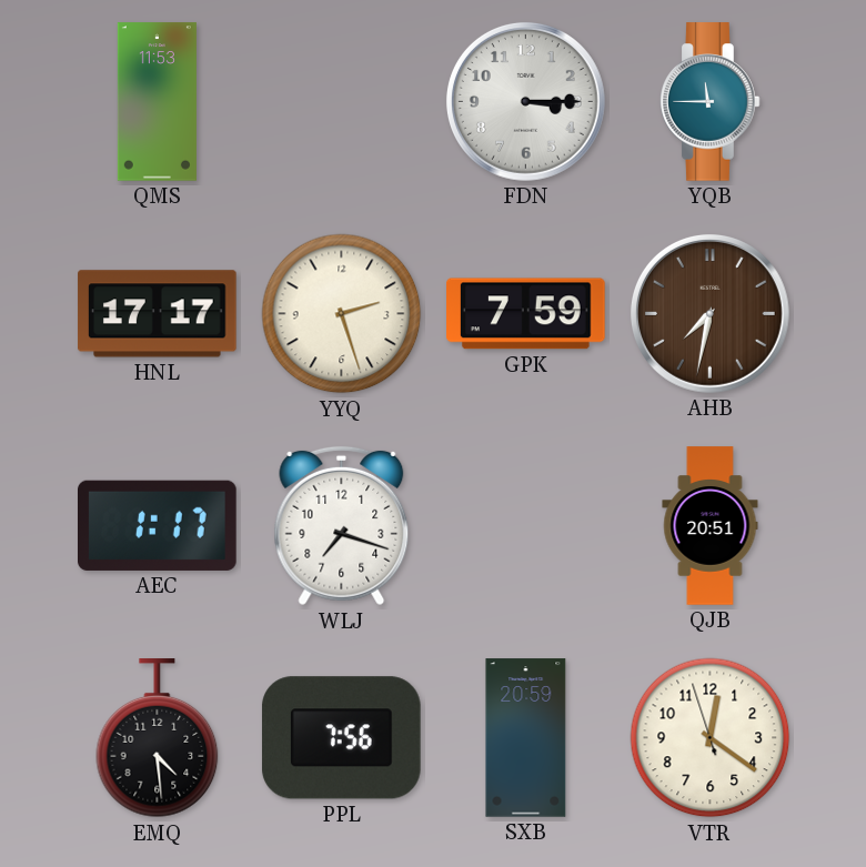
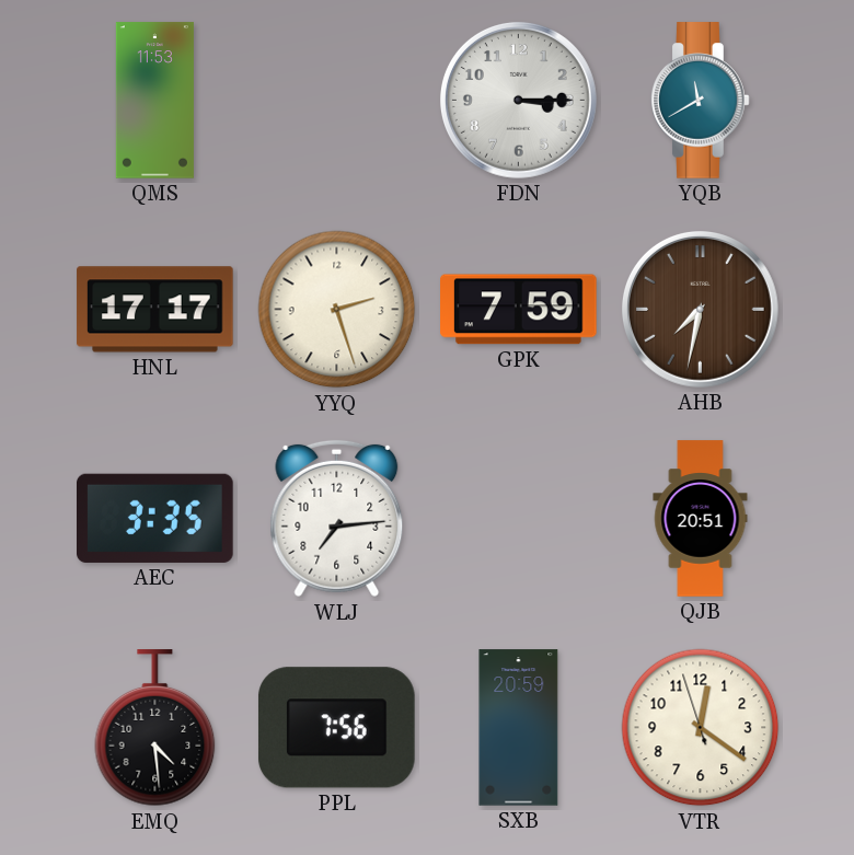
YQB: 11:45 -> 11:40 (701, 101)
AEC: 1:17 -> 3:35 (155, 518)
WLJ: 7:18 -> 7:14 (337, 519)
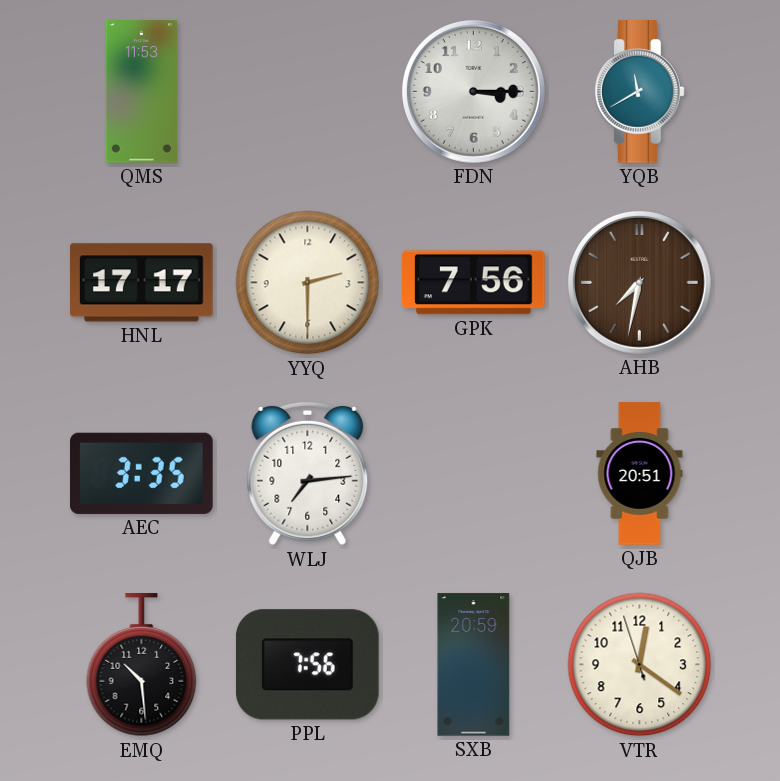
YYQ: 2:27 -> 2:30 (308, 283)
GPK: 7:59 -> 7:56 (474, 283)
EMQ: 4:29 -> 10:29 (142, 665)
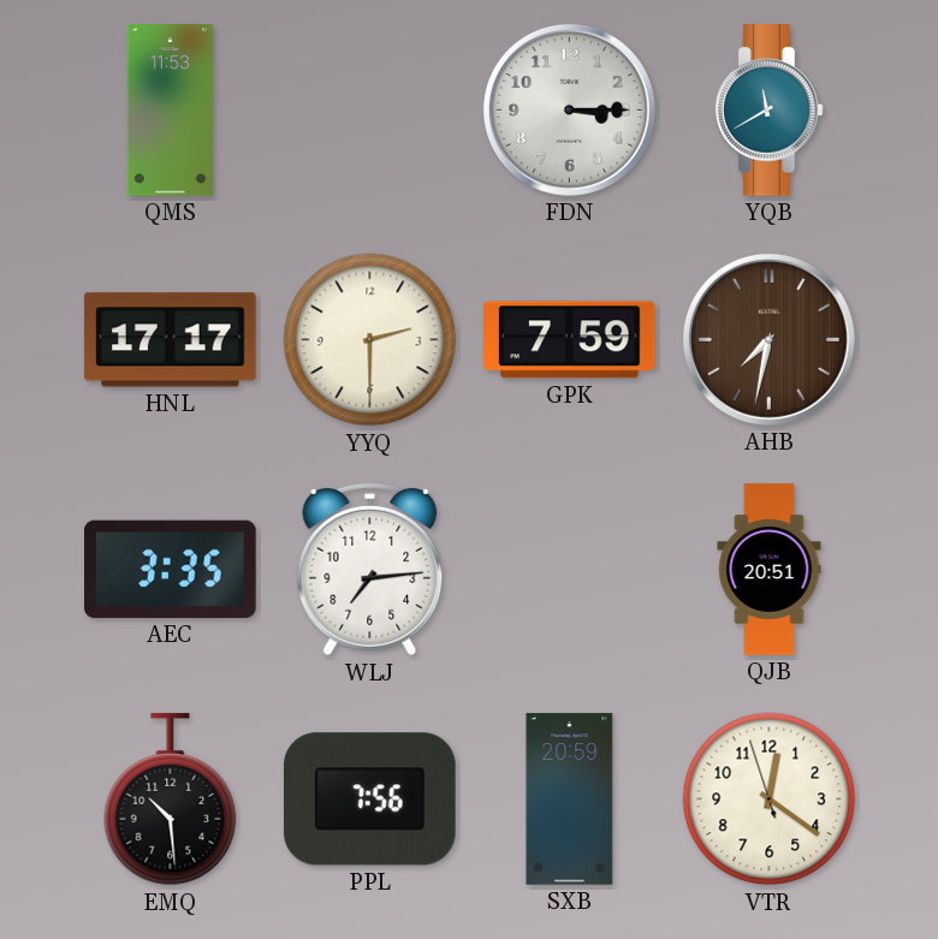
GPK: 7:56 -> 7:59 (570, 340)
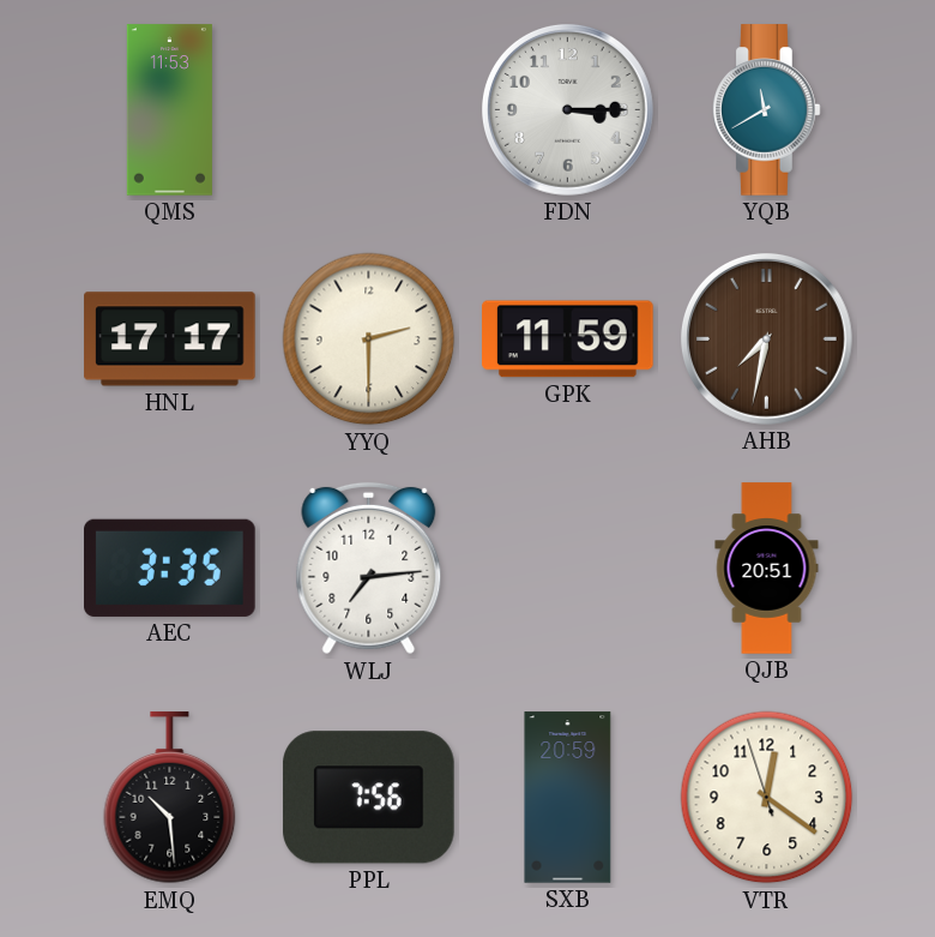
GPK: 7:59 -> 11:59 (568, 340)
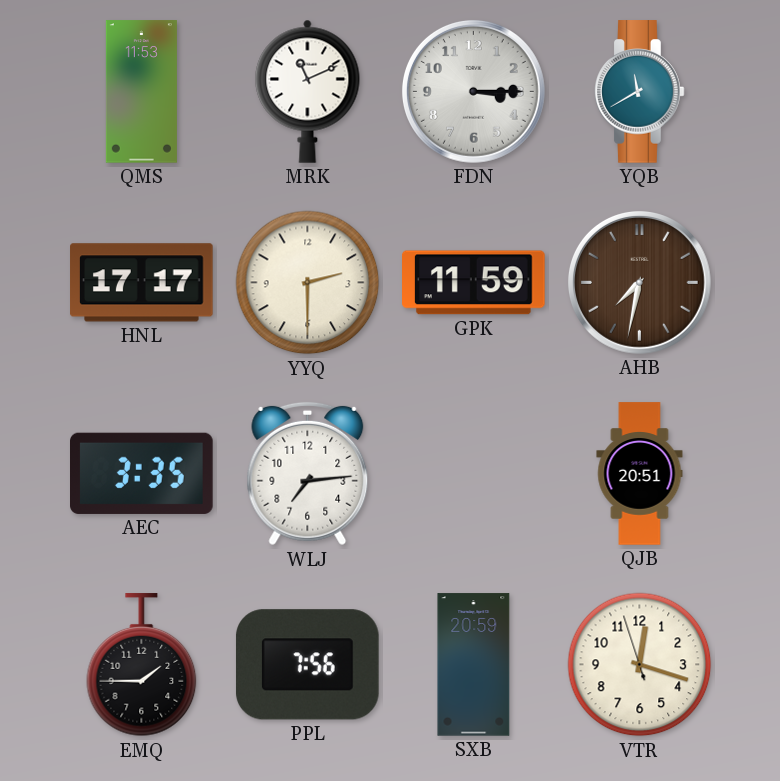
MRK: none -> 11:11 (308, 91)
EMQ: 10:29 -> 1:45 (142, 665)
VTR: 12:20 -> 12:17 (640, 665)
